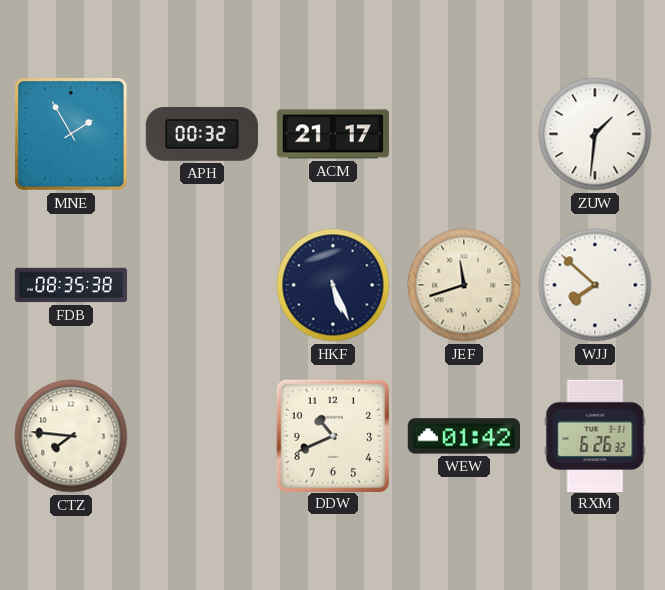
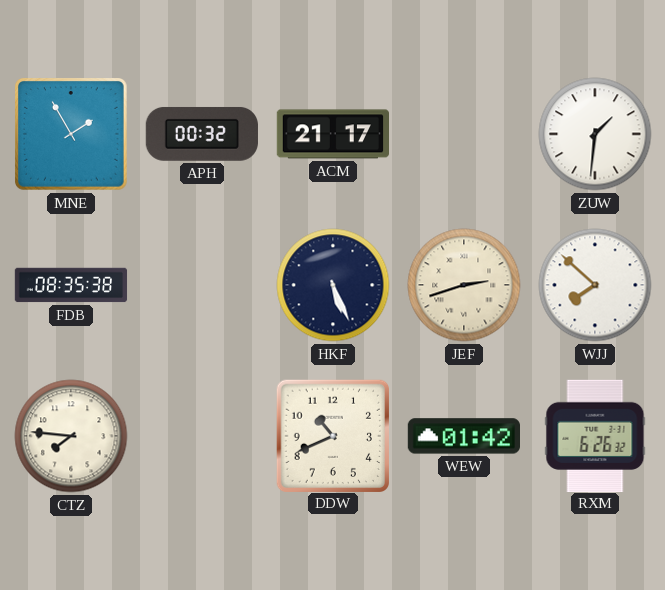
JEF: 11:42 -> 2:42 (464, 285)
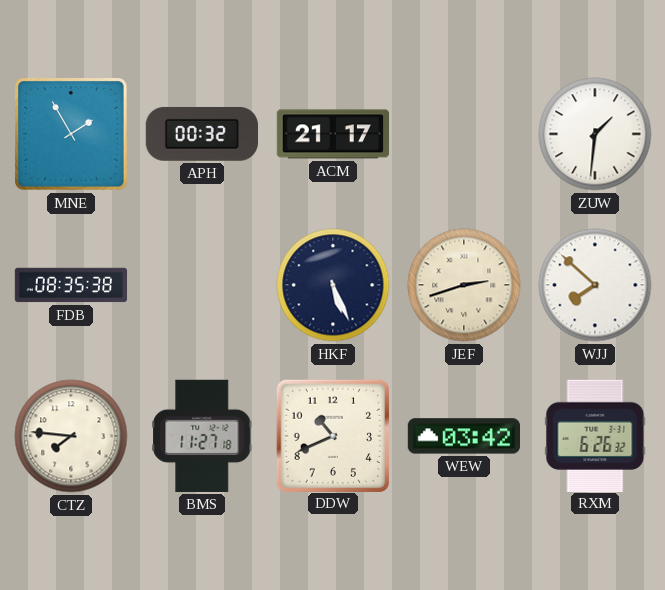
BMS: none -> 11:27 (202, 436)
WEW: 01:42 -> 03:42 (463, 436)
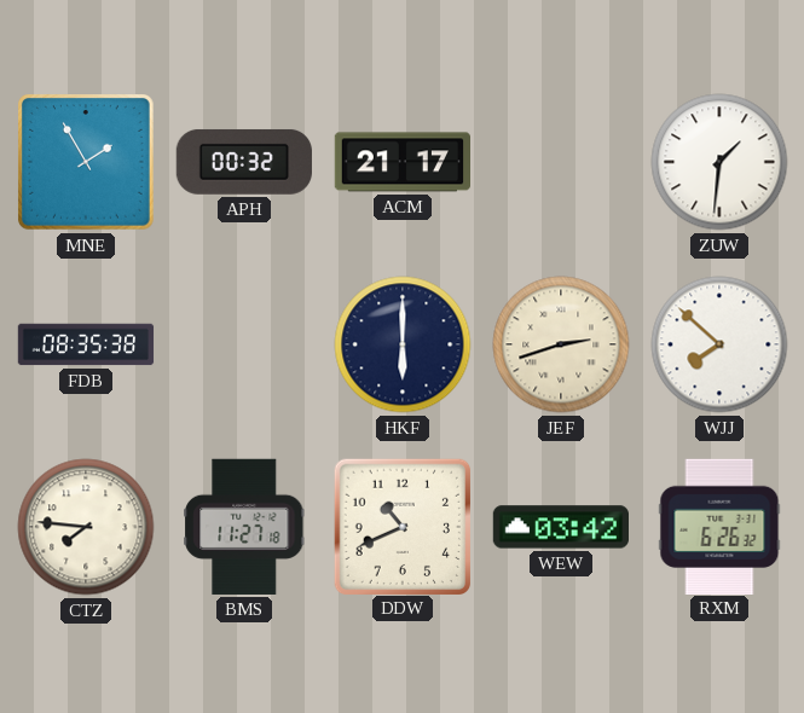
HKF: 5:26 -> 6:00 (403, 344)
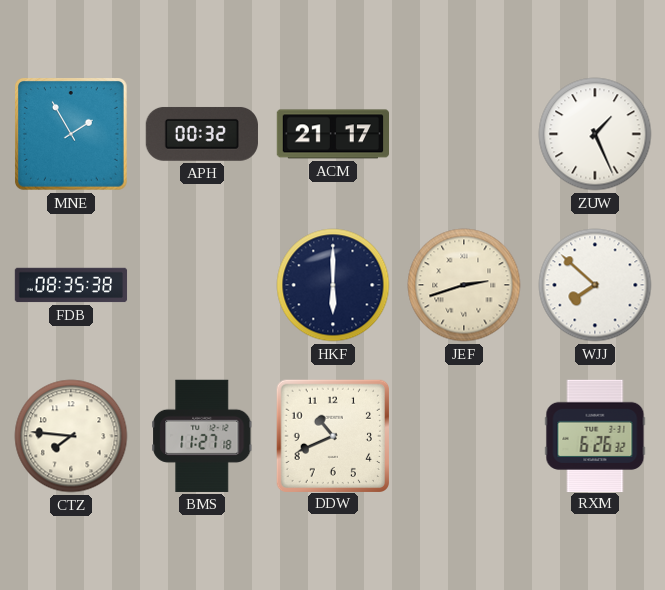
ZUW: 1:31 -> 1:26 (595, 134)
WEW: 03:42 -> none (560, 527)
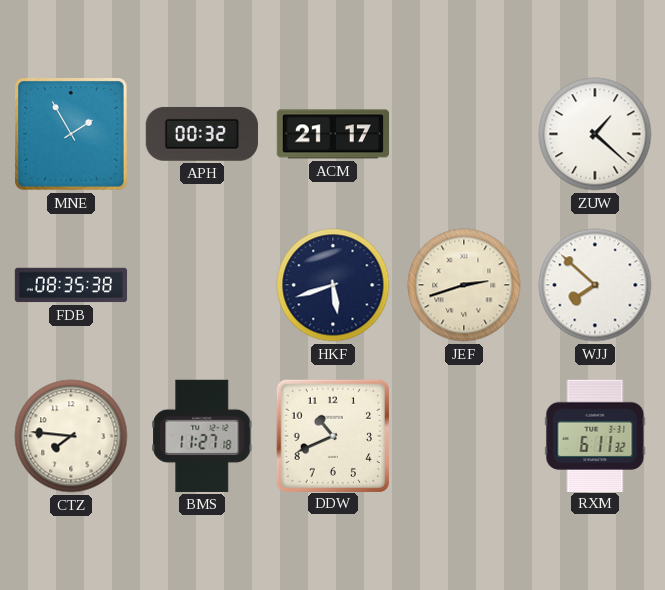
ZUW: 1:26 -> 1:22 (595, 134)
HKF: 6:00 -> 5:42 (333, 285)
RXM: 6:26 -> 6:11 (595, 435)
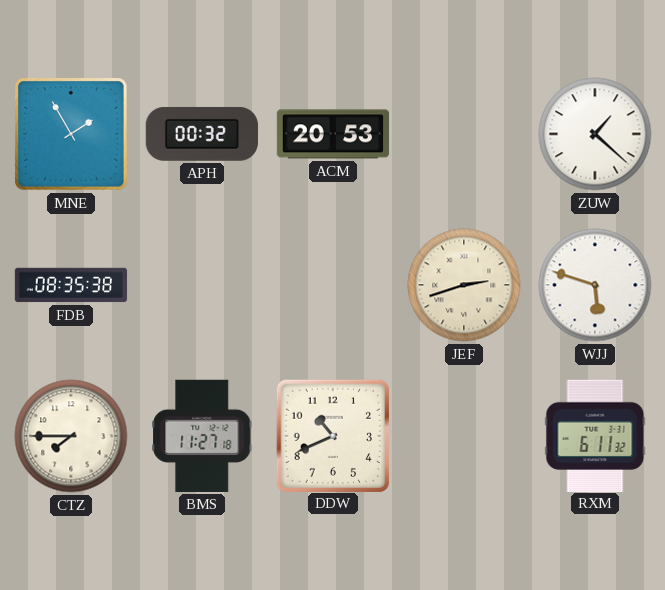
ACM: 21:17 -> 20:53 (332, 134)
HKF: 5:42 -> none (333, 285)
WJJ: 7:52 -> 5:48 (595, 285)
CTZ: 7:46 -> 7:45 (71, 436)
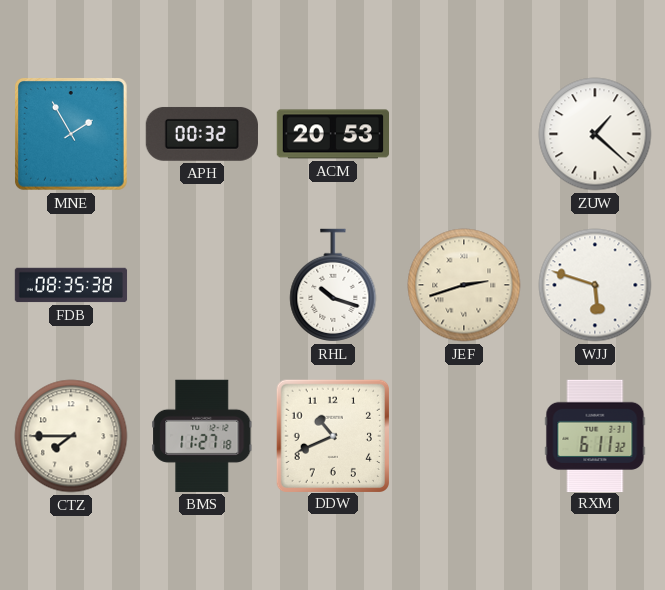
RHL: none -> 10:18 (333, 285)
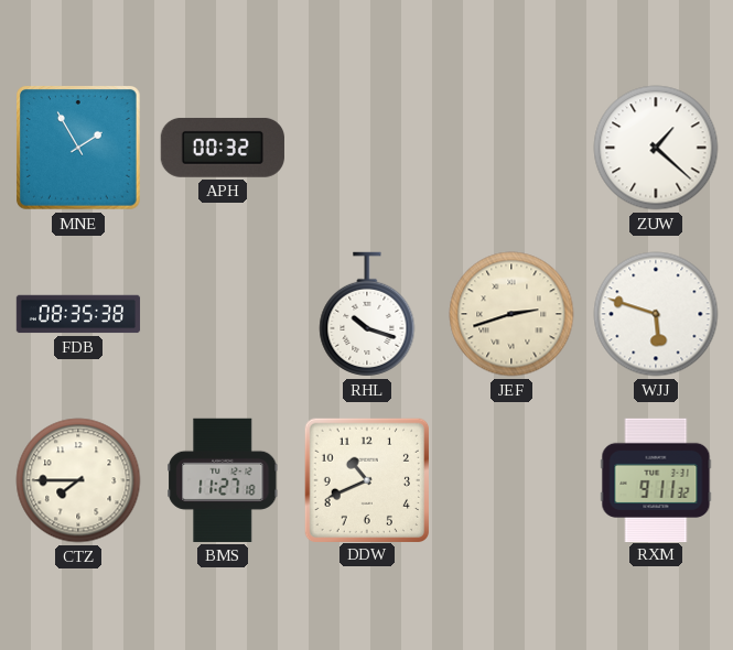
ACM: 20:53 -> none (332, 134)
RXM: 6:11 -> 9:11 (656, 479)
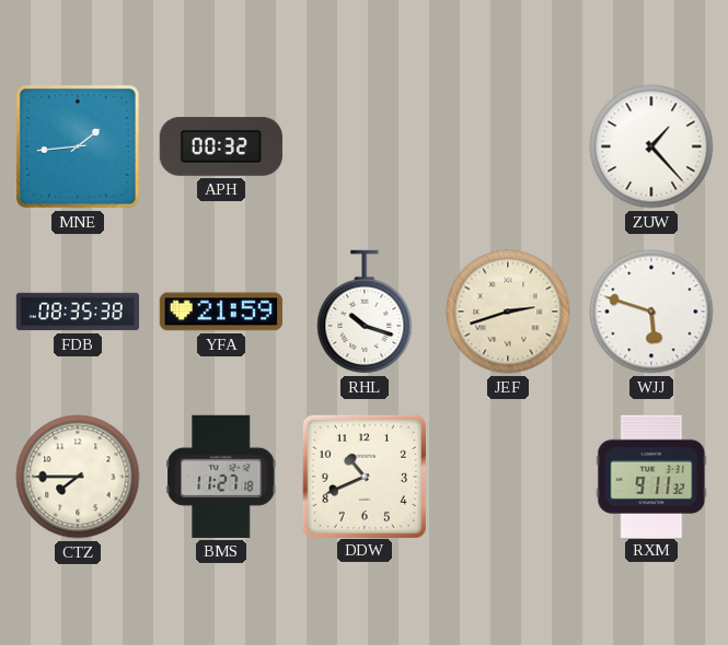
MNE: 1:55 -> 1:44 (79, 148)
ZUW: 1:22 -> 1:23 (651, 146)
YFA: none -> 21:59 (220, 312)
